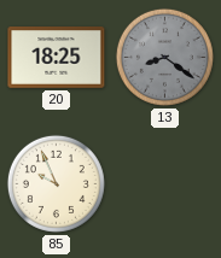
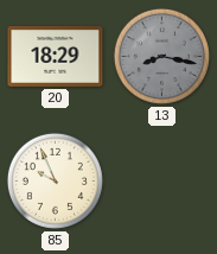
20: 18:25 -> 18:29 (56, 57)
13: 8:21 -> 8:17 (161, 56)
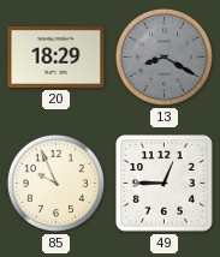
13: 8:17 -> 8:20 (163, 56)
49: none -> 12:45 (165, 184)
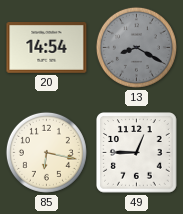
20: 18:29 -> 14:54 (47, 48)
85: 9:56 -> 6:17 (46, 152)
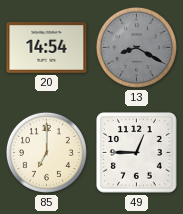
85: 6:17 -> 7:00 (46, 152)
